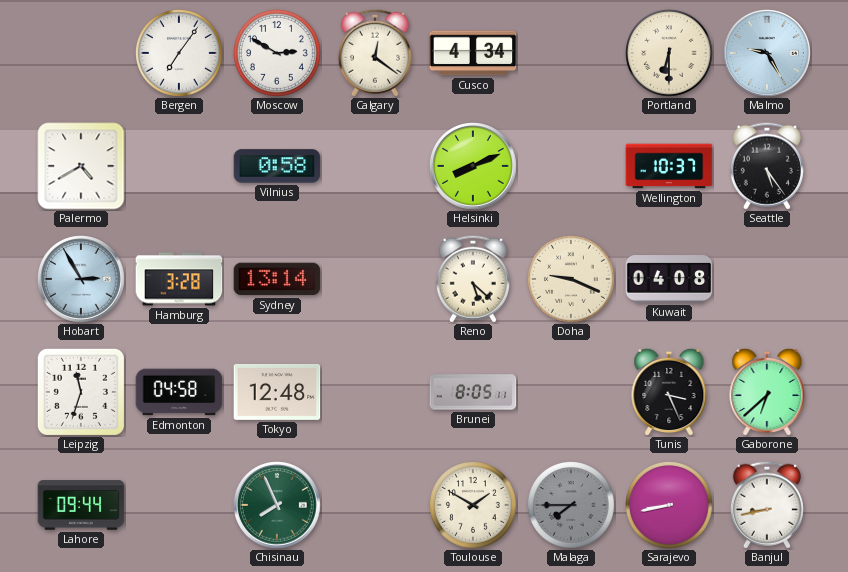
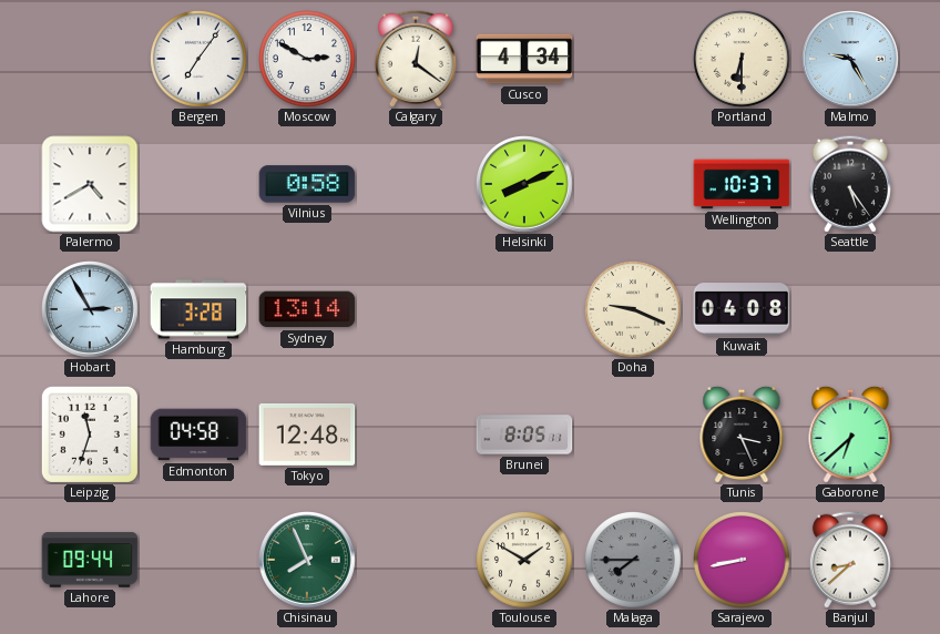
Reno: 5:22 -> none (473, 279)
Banjul: 8:43 -> 8:38 (850, 560)
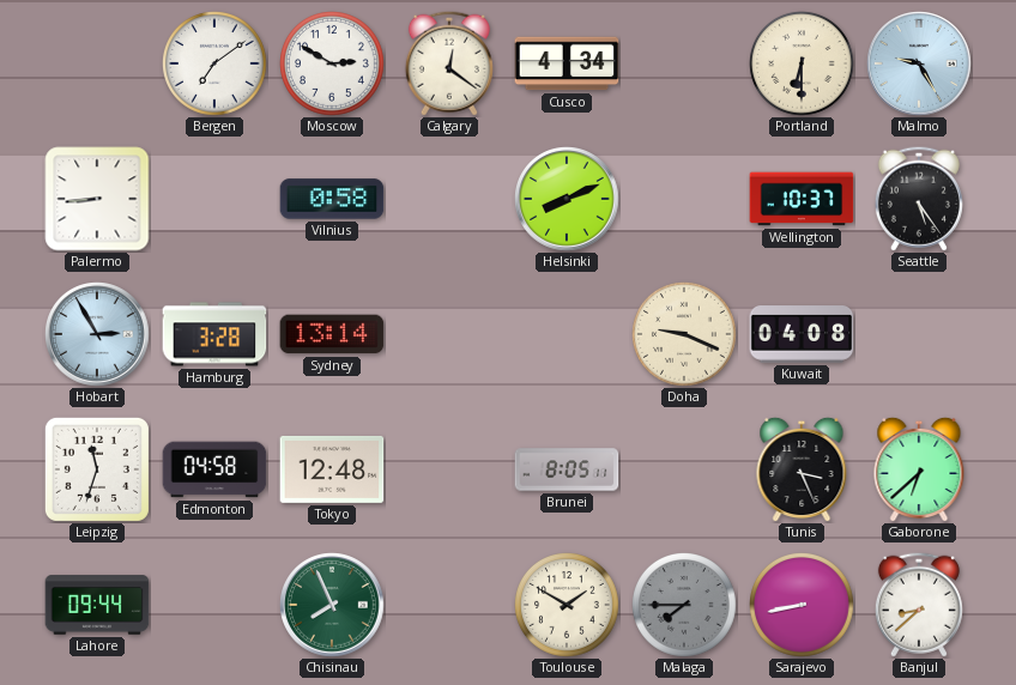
Bergen: 7:06 -> 7:09 (216, 65)
Palermo: 4:40 -> 8:44 (97, 199)
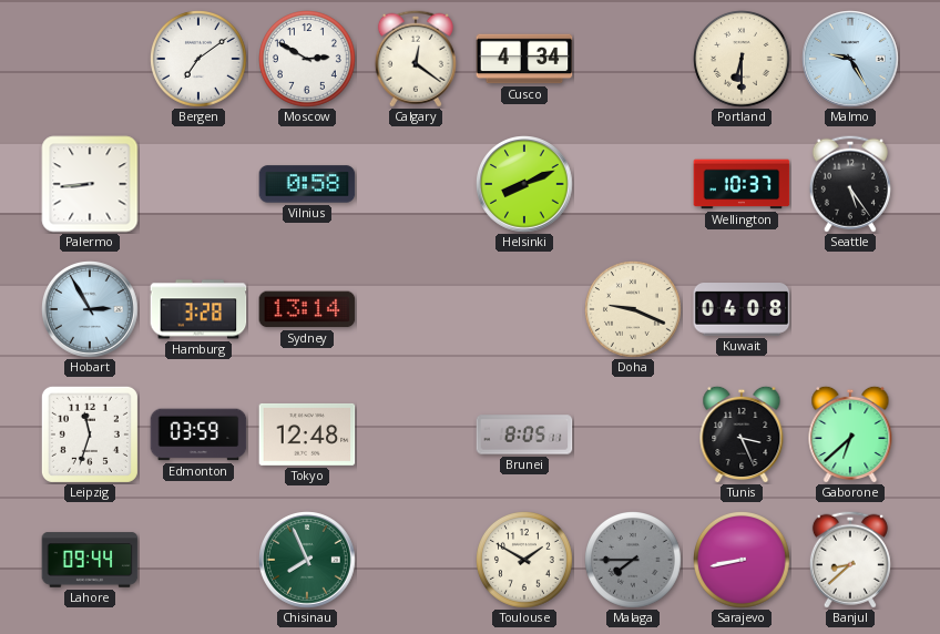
Edmonton: 04:58 -> 03:59 (198, 434)
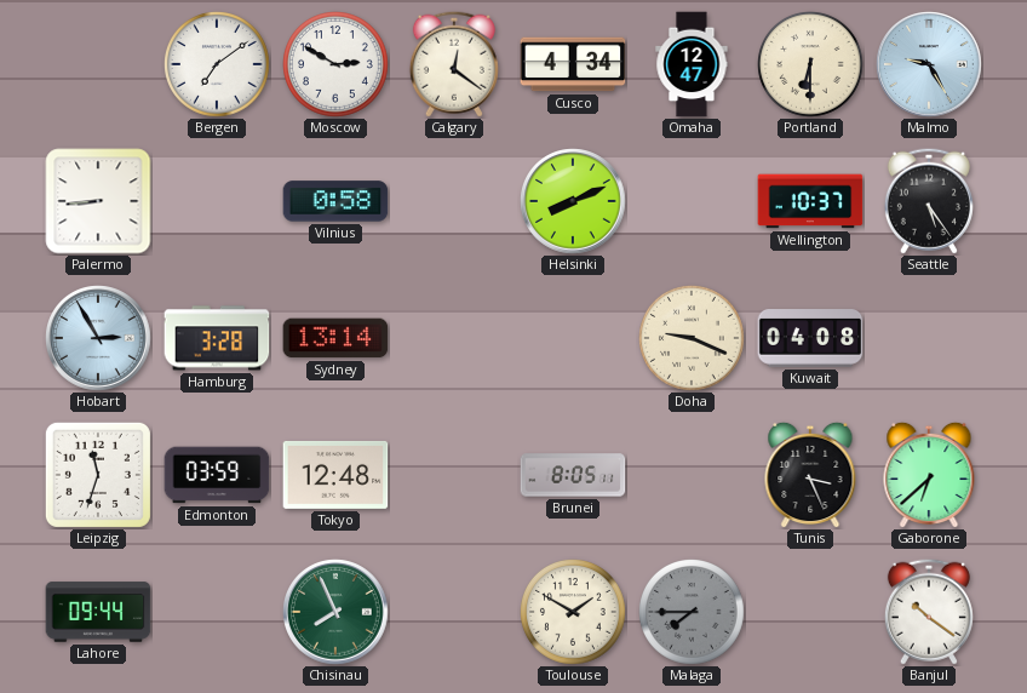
Omaha: none -> 12:47 (692, 64)
Sarajevo: 8:43 -> none (743, 561)
Banjul: 8:38 -> 10:21 (929, 612)
